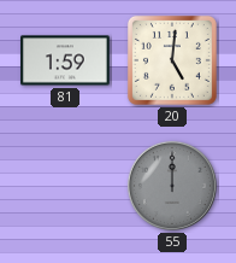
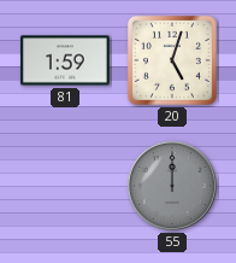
20: 5:01 -> 5:03 (172, 60)
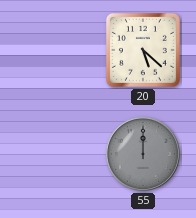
81: 1:59 -> none (66, 60)
20: 5:03 -> 5:22 (143, 50)
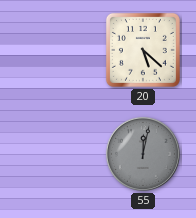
55: 12:00 -> 12:02 (143, 154)
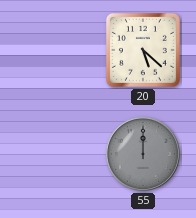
55: 12:02 -> 12:00 (143, 154)
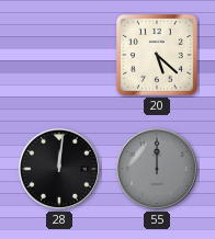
28: none -> 12:01 (59, 169)
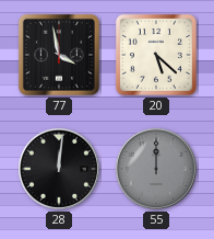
77: none -> 3:58 (59, 55)
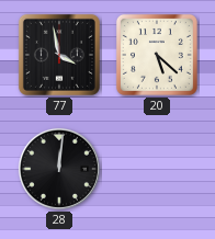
55: 12:00 -> none (156, 169)
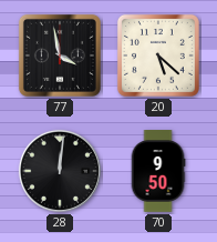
70: none -> 9:50 (158, 171)
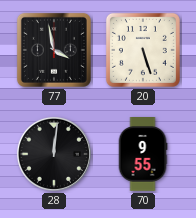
20: 5:22 -> 5:27 (143, 50)
70: 9:50 -> 9:55 (143, 154)
